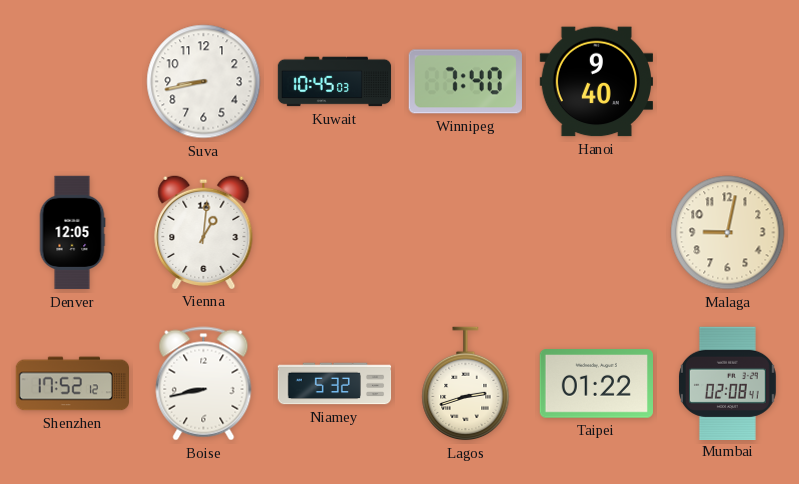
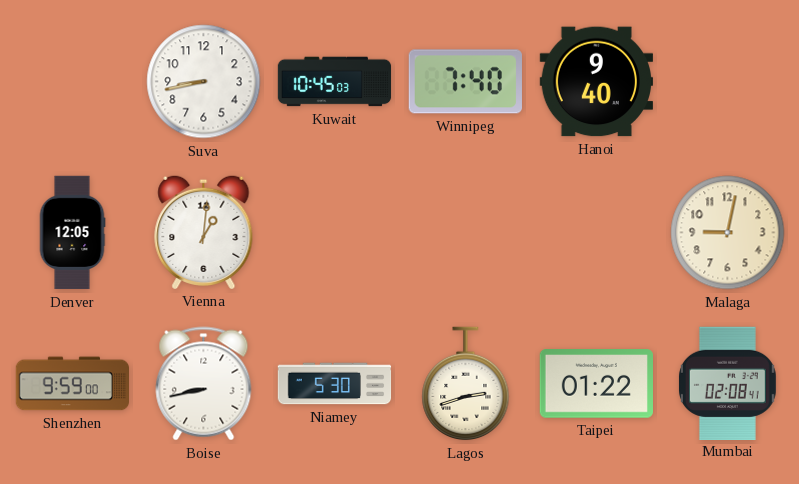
Shenzhen: 17:52 -> 9:59 (72, 384)
Niamey: 5:32 -> 5:30 (335, 384)
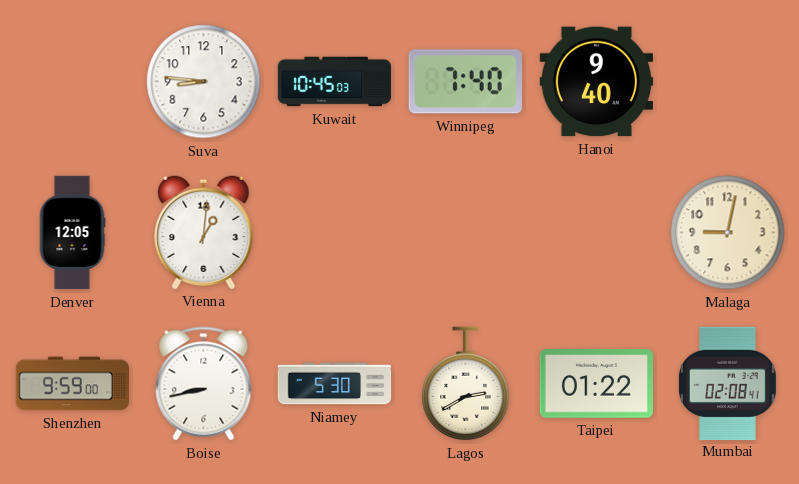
Suva: 8:43 -> 8:46 (204, 82)
Lagos: 2:42 -> 2:40 (466, 384)
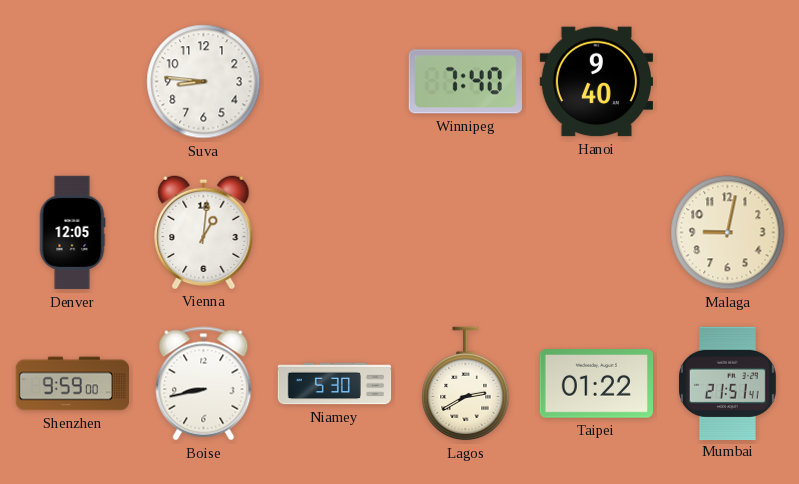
Kuwait: 10:45 -> none (335, 82)
Mumbai: 02:08 -> 21:51 (727, 383)
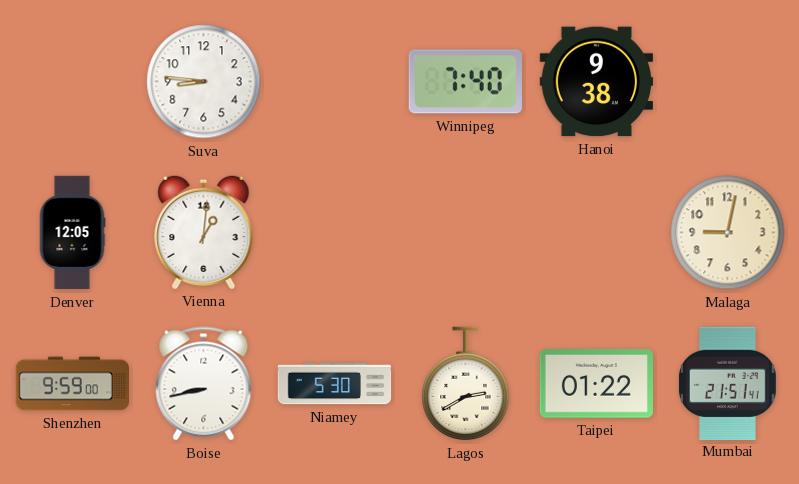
Hanoi: 9:40 -> 9:38 (596, 82)
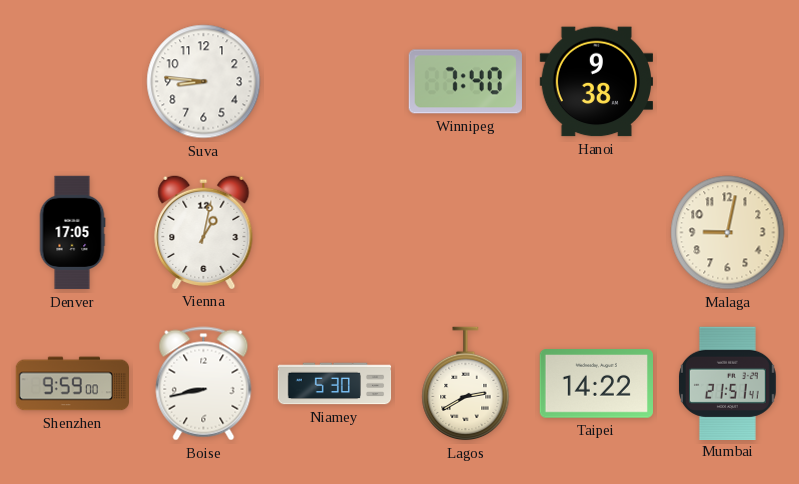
Denver: 12:05 -> 17:05 (72, 233)
Vienna: 1:01 -> 1:02 (204, 232)
Taipei: 01:22 -> 14:22 (596, 384)
